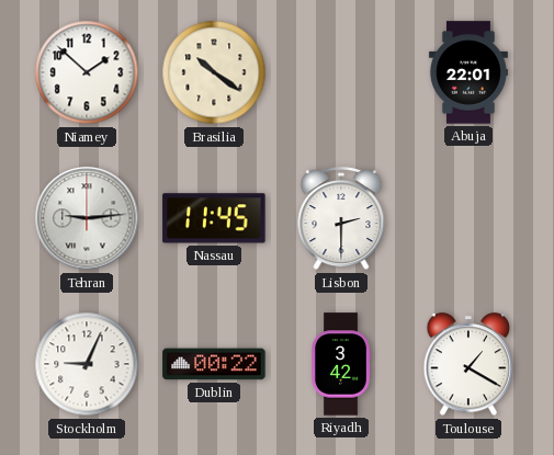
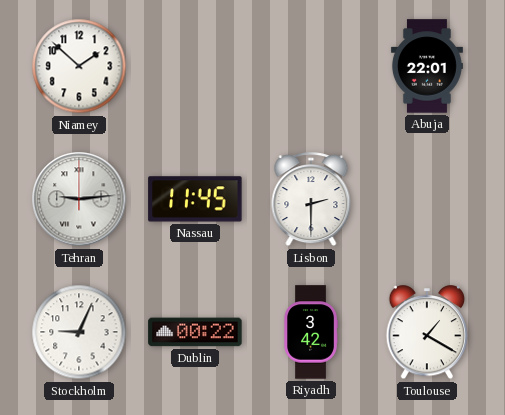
Brasilia: 10:21 -> none (214, 72)
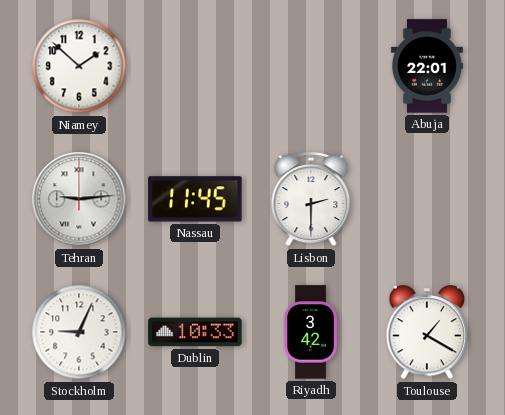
Dublin: 00:22 -> 10:33 (195, 332)
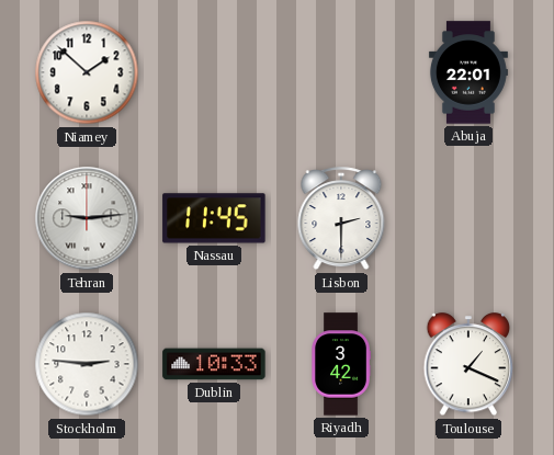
Stockholm: 9:04 -> 2:46 (87, 364)
Toulouse: 1:20 -> 1:19 (468, 365)
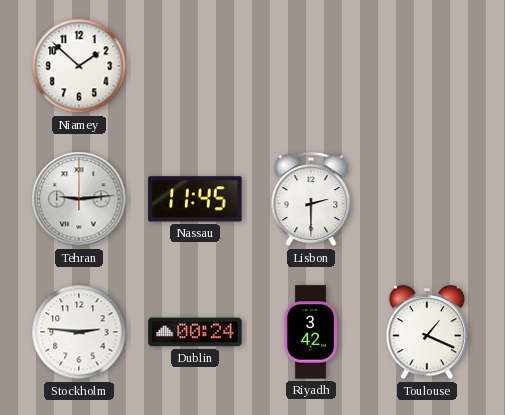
Abuja: 22:01 -> none (468, 72)
Dublin: 10:33 -> 00:24 (195, 332)
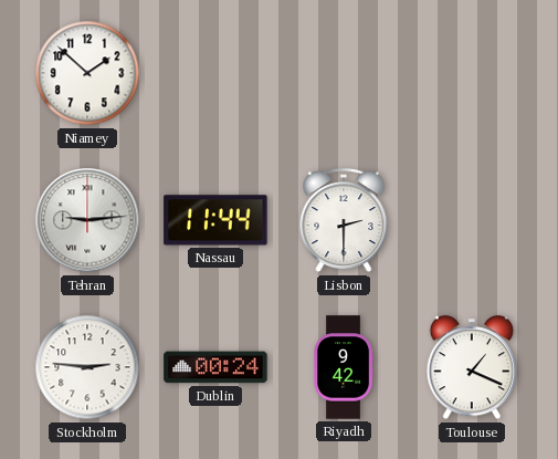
Nassau: 11:45 -> 11:44 (215, 220)
Riyadh: 3:42 -> 9:42 (343, 367)
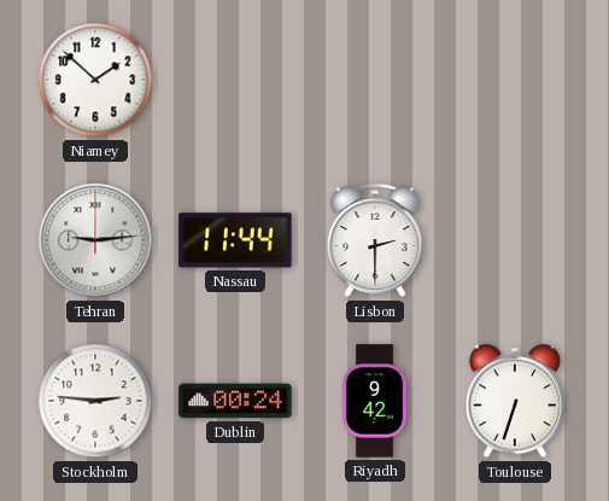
Toulouse: 1:19 -> 6:33 (515, 402)
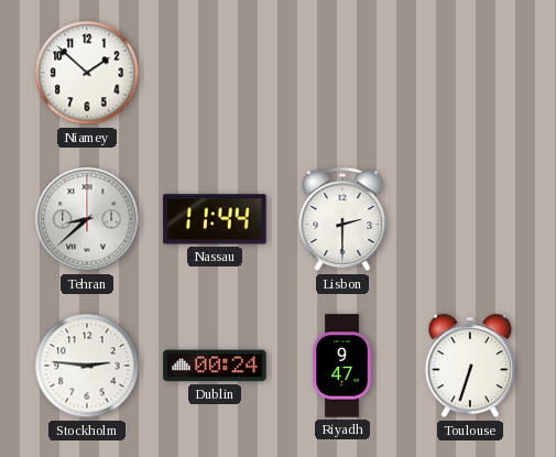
Tehran: 9:14 -> 8:38 (87, 219)
Riyadh: 9:42 -> 9:47 (341, 366)
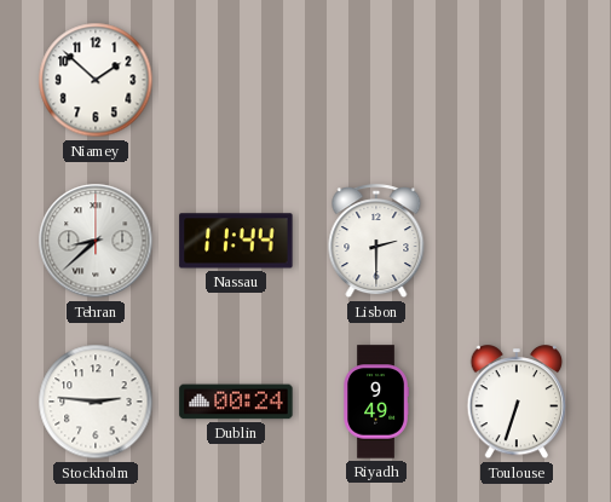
Riyadh: 9:47 -> 9:49 (375, 402)
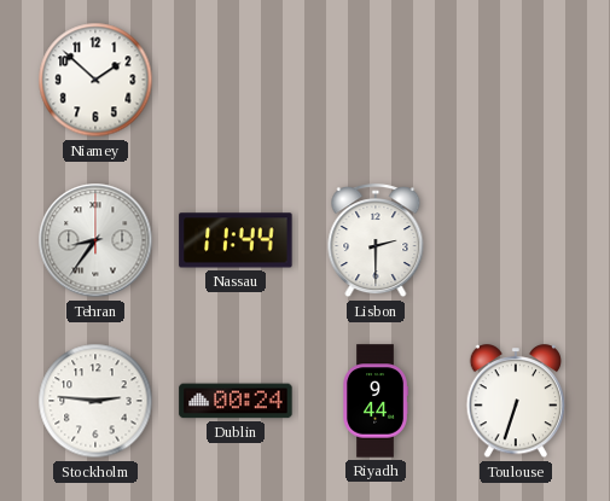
Tehran: 8:38 -> 8:36 (95, 240)
Riyadh: 9:49 -> 9:44 (374, 401)
